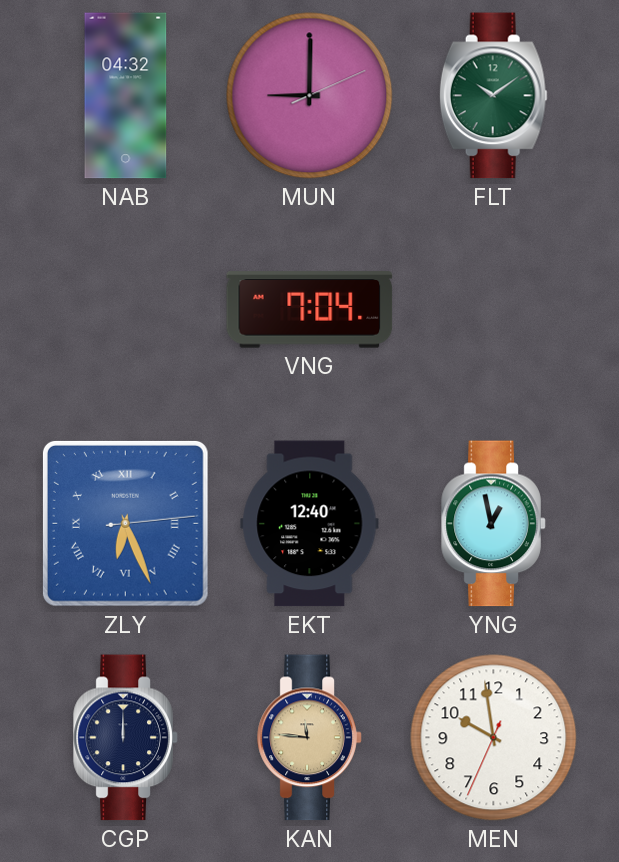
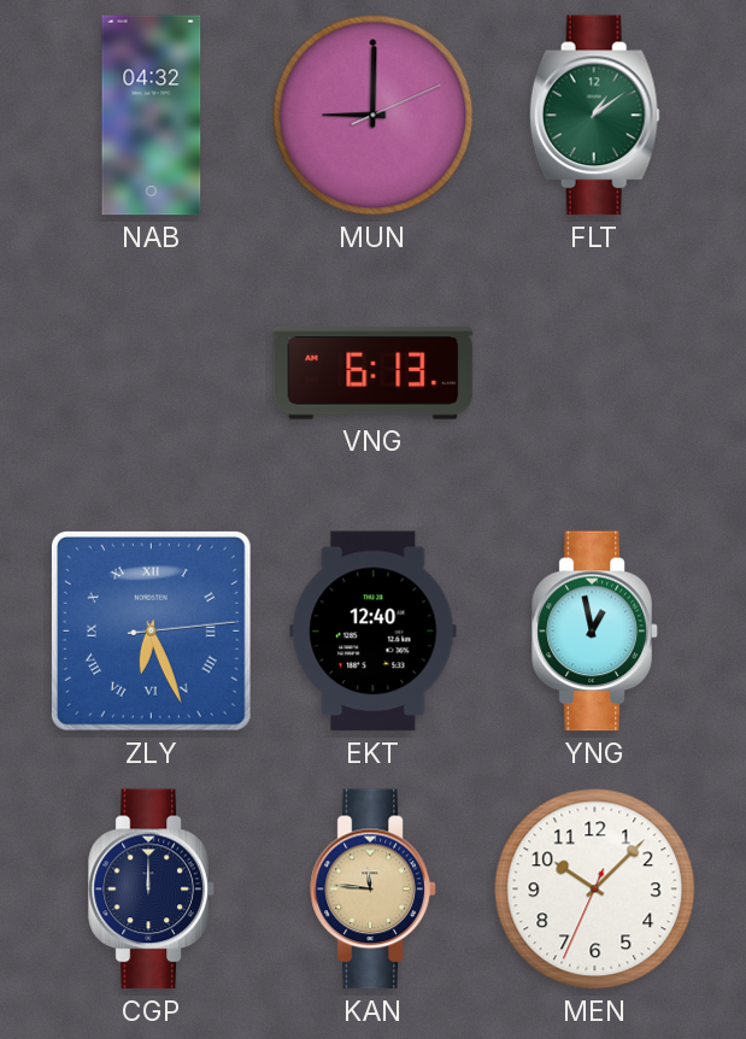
FLT: 10:09 -> 1:09 (594, 116)
VNG: 7:04 -> 6:13 (374, 374)
MEN: 9:58 -> 10:07 (595, 890)
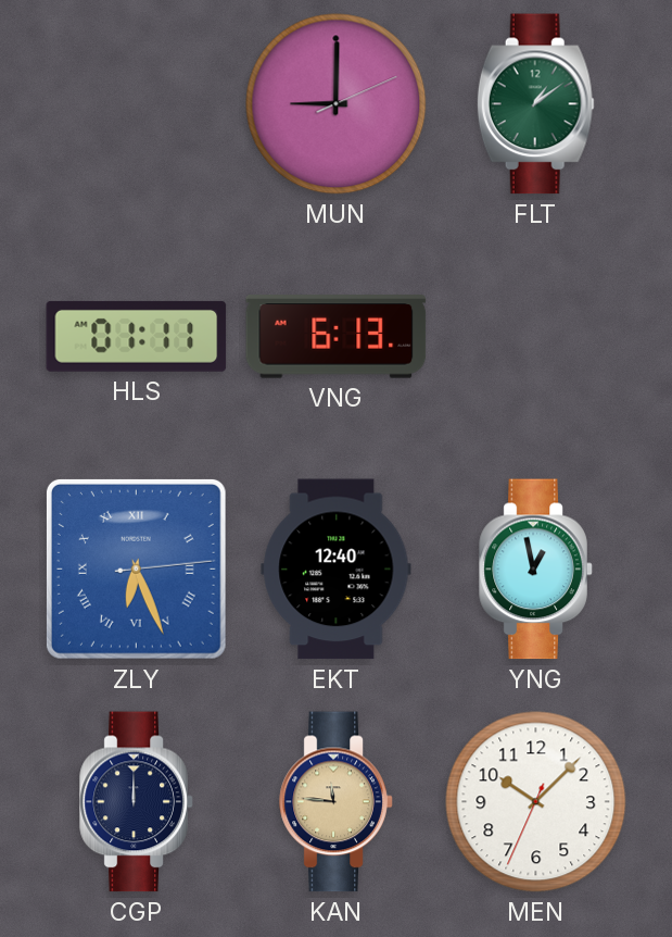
NAB: 04:32 -> none (152, 116)
HLS: none -> 01:11 (137, 336)
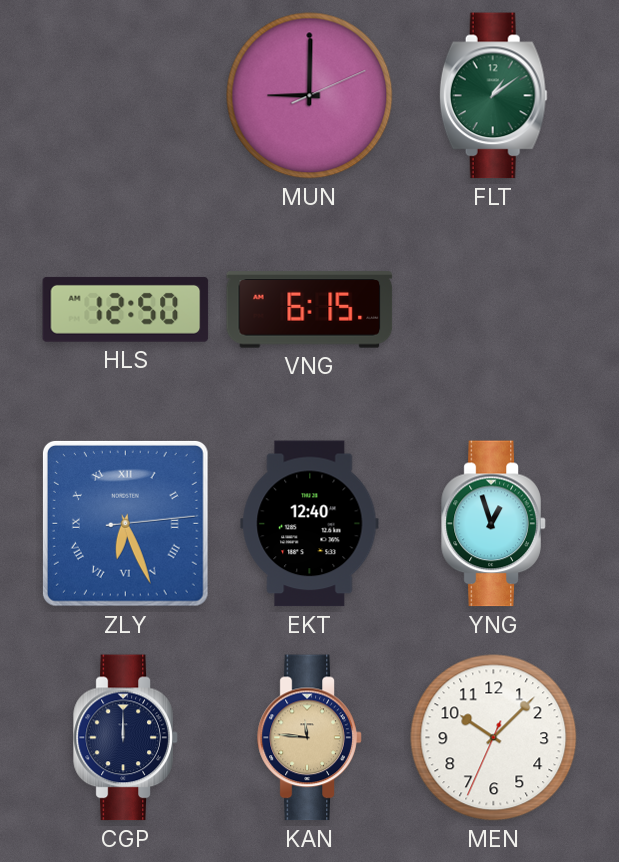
HLS: 01:11 -> 12:50 (126, 309)
VNG: 6:13 -> 6:15 (310, 310)
YNG: 12:58 -> 12:57 (494, 524)
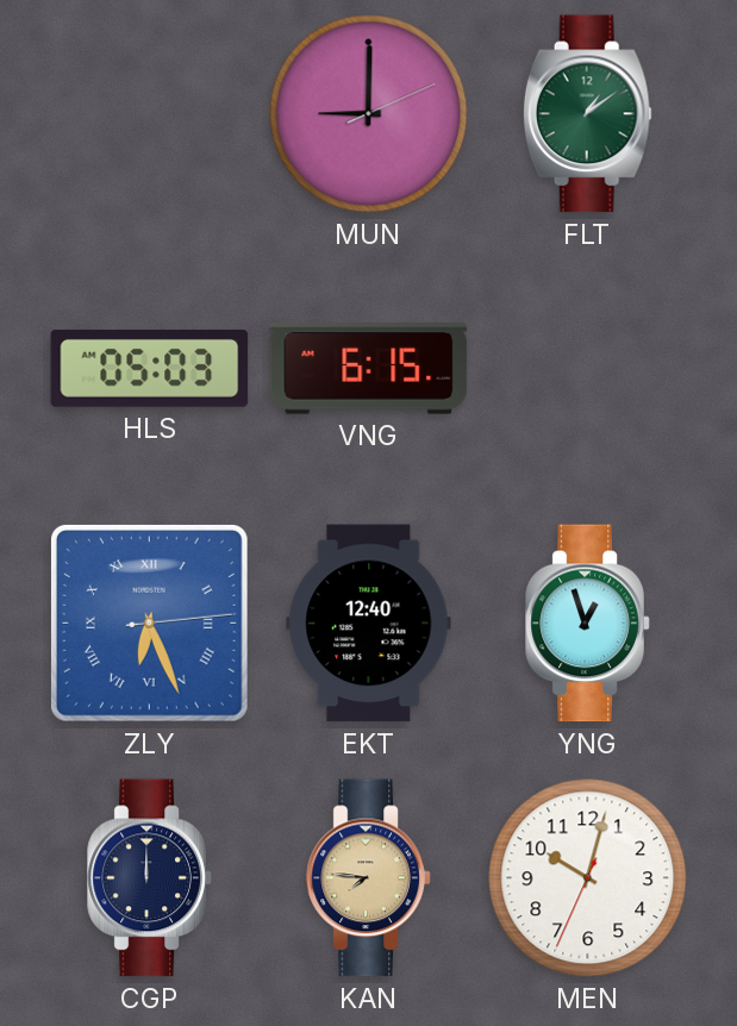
HLS: 12:50 -> 05:03 (150, 368)
KAN: 11:46 -> 7:46 (369, 878)
MEN: 10:07 -> 10:02 (588, 878)
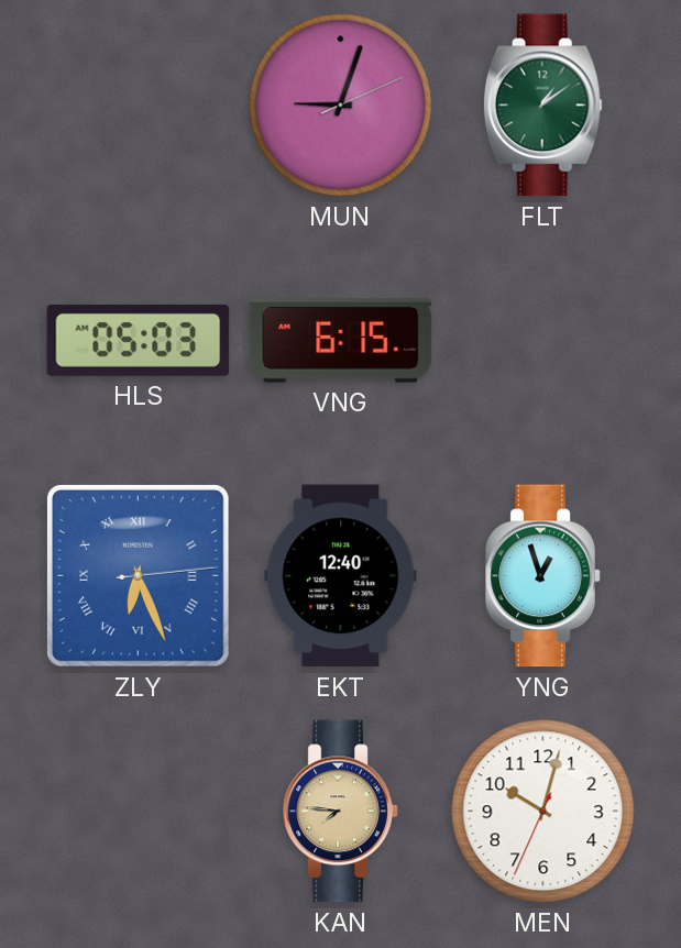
MUN: 9:00 -> 9:03 (341, 106)
CGP: 12:00 -> none (150, 878)
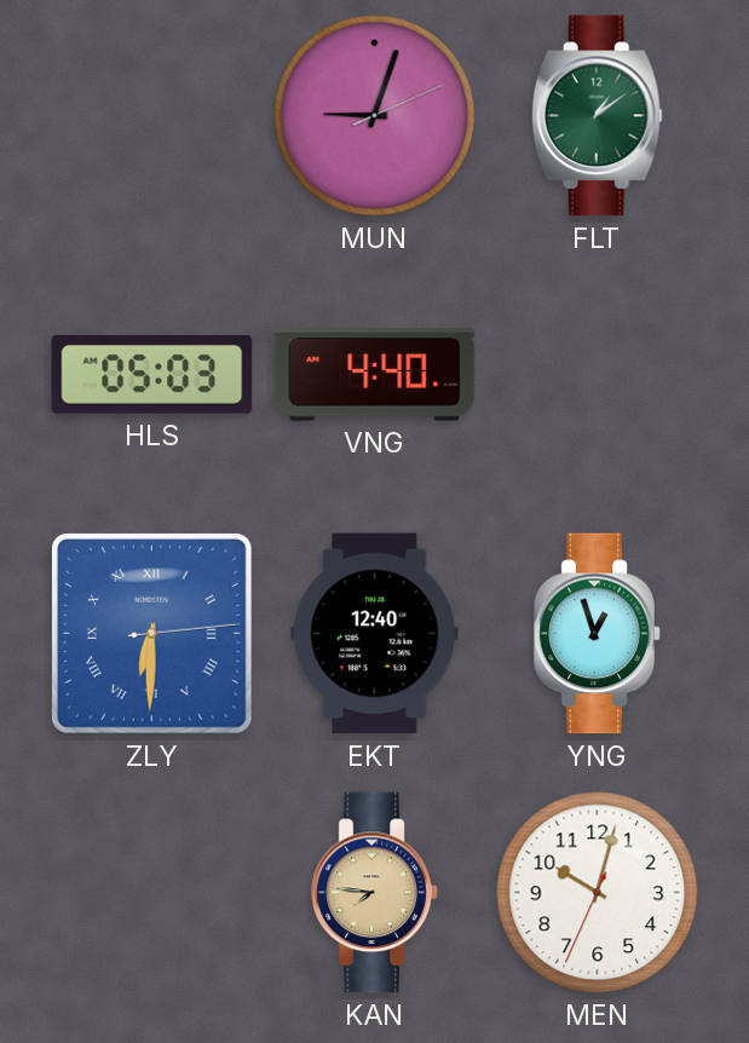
VNG: 6:15 -> 4:40 (375, 375)
ZLY: 6:26 -> 6:30 (151, 633)
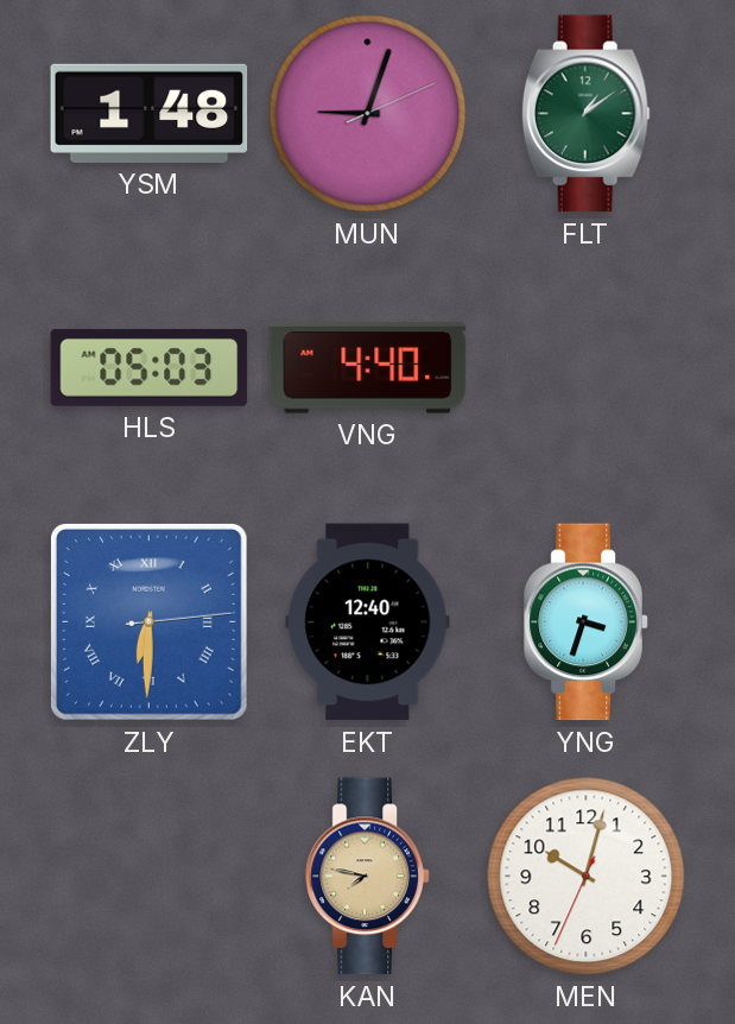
YSM: none -> 1:48 (150, 113)
YNG: 12:57 -> 3:33 (587, 622)
KAN: 7:46 -> 7:47 (368, 877)
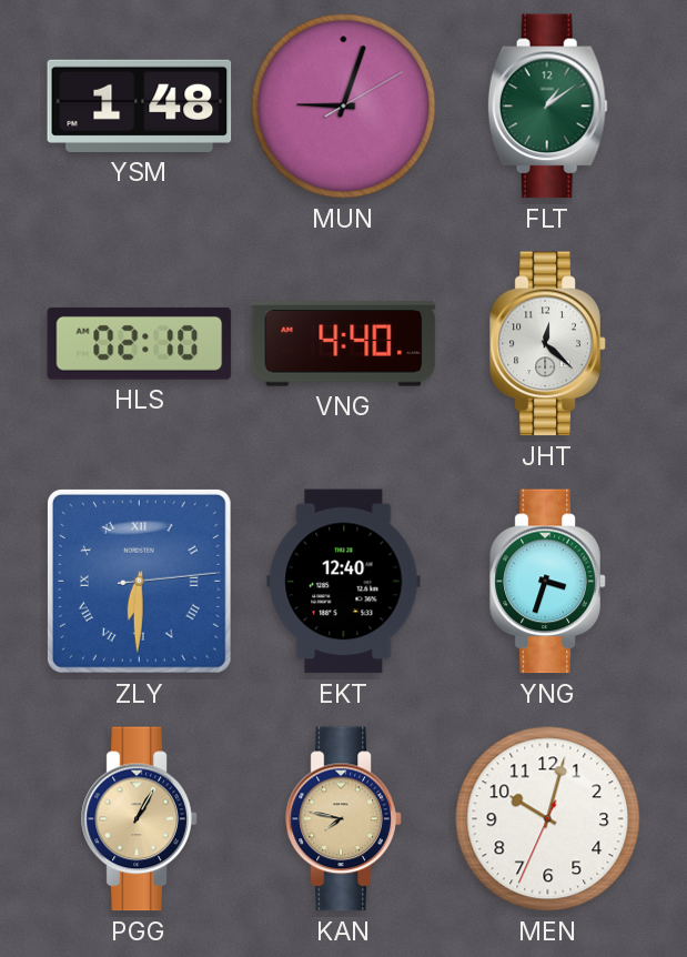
MUN: 9:03:11 -> 9:03:10 (344, 107)
HLS: 05:03 -> 02:10 (140, 343)
JHT: none -> 12:22 (548, 344)
PGG: none -> 1:05 (140, 819)
